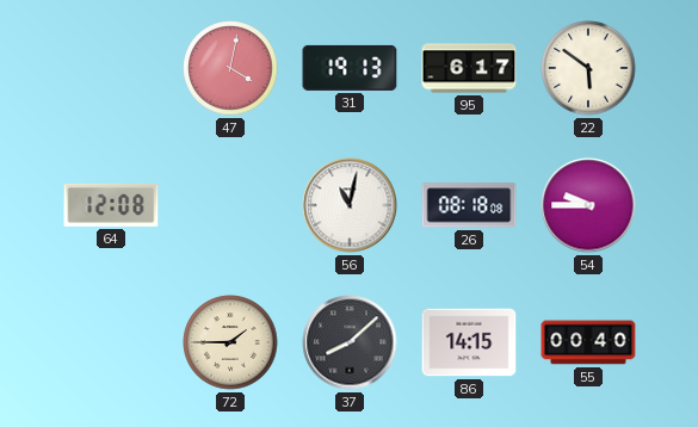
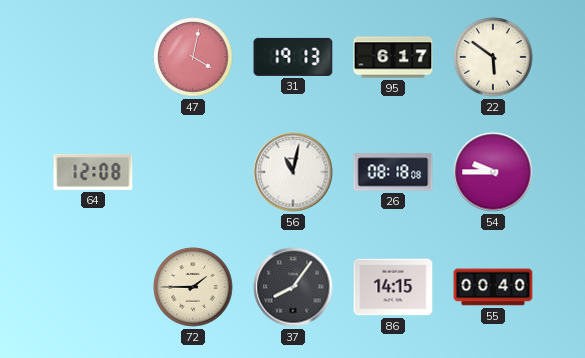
37: 8:08 -> 8:06 (293, 287)
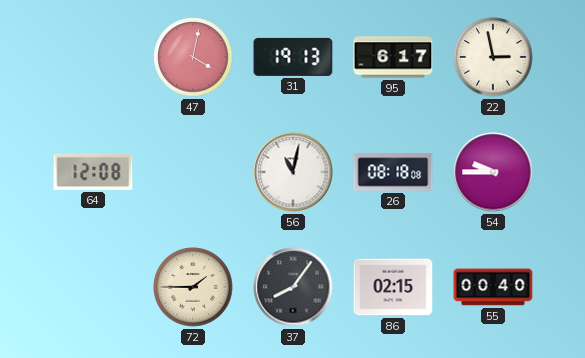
22: 5:51 -> 2:58 (493, 57)
86: 14:15 -> 02:15 (393, 287)
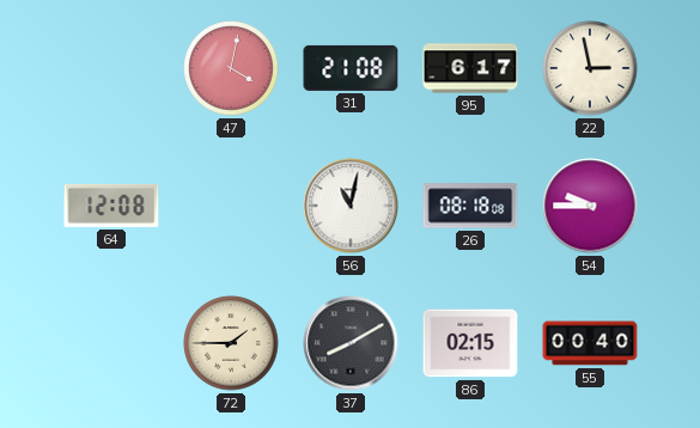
31: 19:13 -> 21:08 (351, 68)
37: 8:06 -> 8:10 (351, 343)
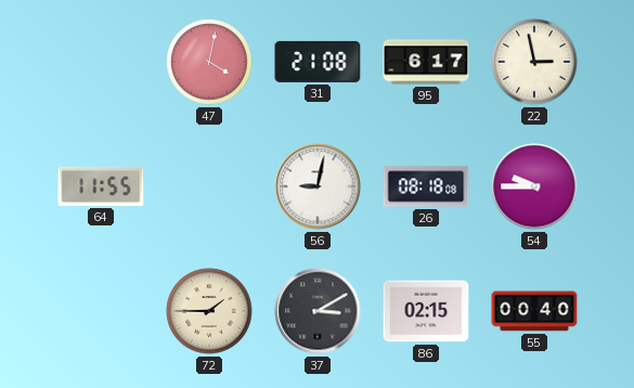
64: 12:08 -> 11:55 (101, 186)
56: 11:02 -> 9:02 (318, 186)
37: 8:10 -> 3:10 (318, 311)
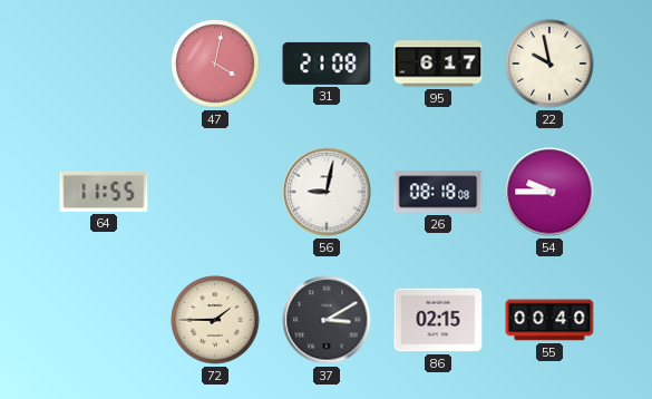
22: 2:58 -> 9:58 (549, 64)
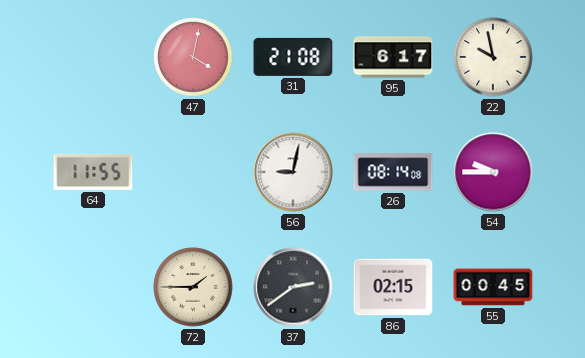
26: 08:18 -> 08:14 (393, 172)
37: 3:10 -> 2:39 (293, 287)
55: 00:40 -> 00:45 (493, 287)
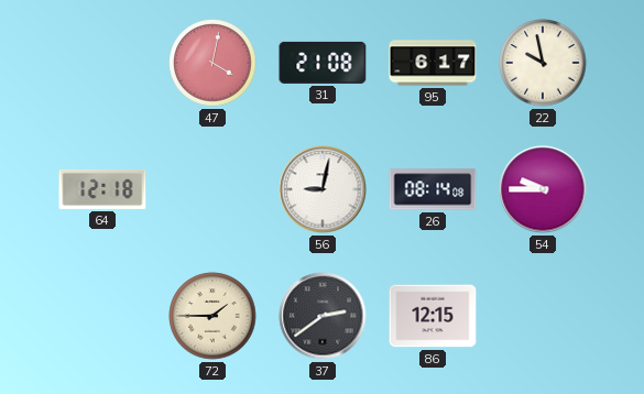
64: 11:55 -> 12:18 (102, 189)
86: 02:15 -> 12:15 (433, 316)
55: 00:45 -> none (493, 287)
